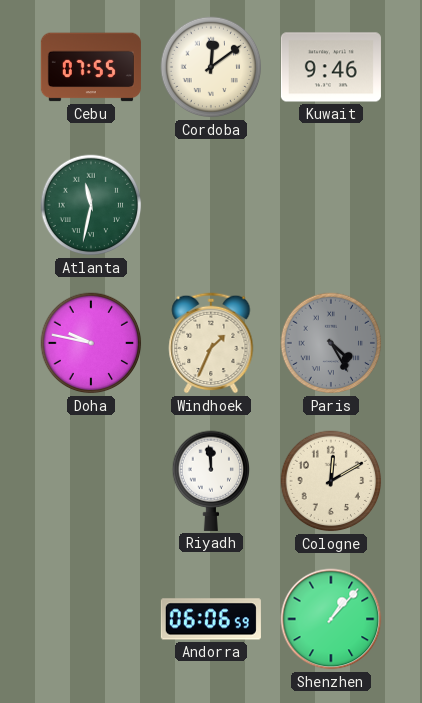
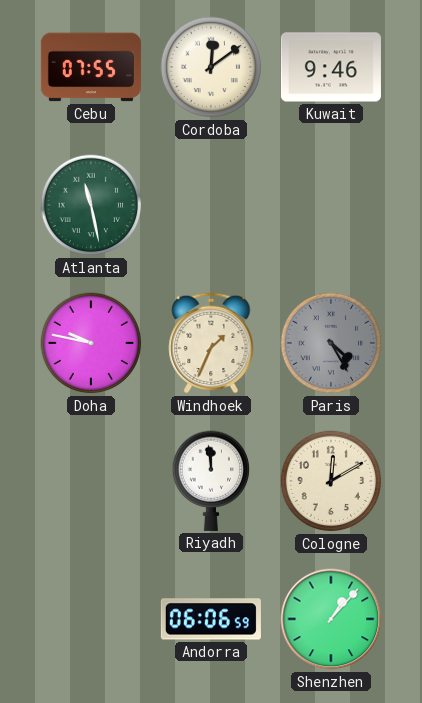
Atlanta: 11:32 -> 11:28 (91, 205)
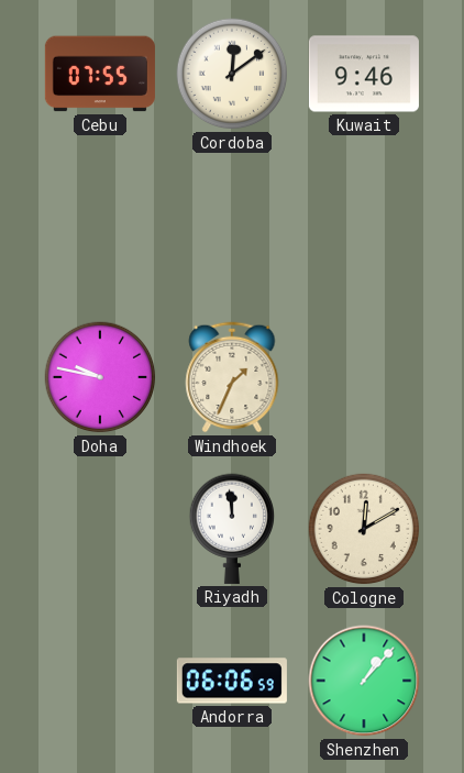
Atlanta: 11:28 -> none (91, 205)
Paris: 4:25 -> none (331, 343)
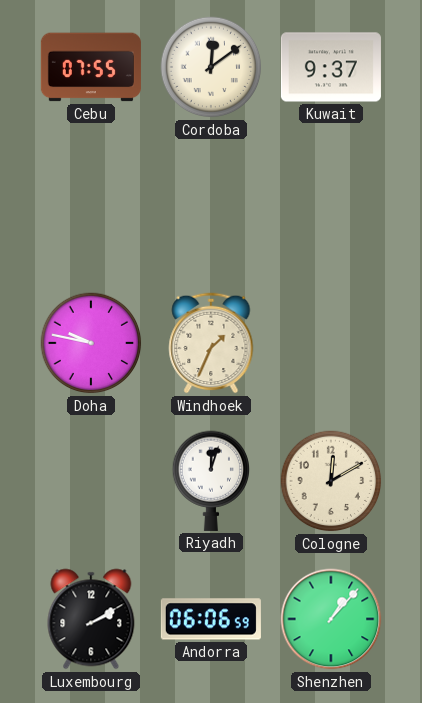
Kuwait: 9:46 -> 9:37 (331, 67)
Riyadh: 11:59 -> 12:03 (210, 481)
Luxembourg: none -> 2:10 (91, 619)
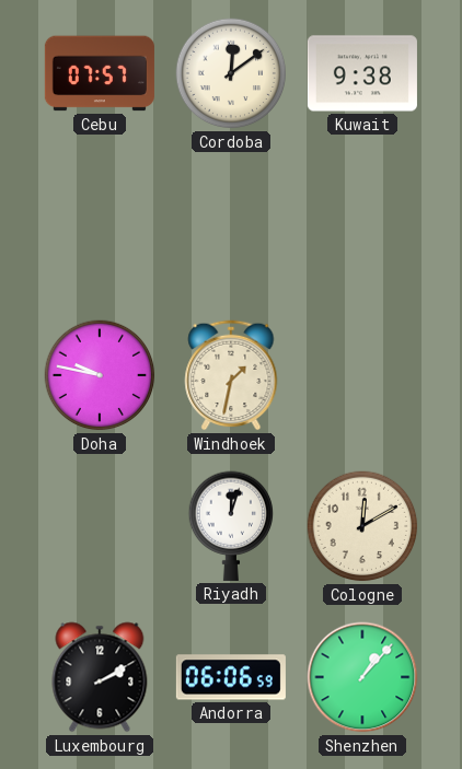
Cebu: 07:55 -> 07:57 (100, 73)
Kuwait: 9:37 -> 9:38 (362, 73)
Windhoek: 1:34 -> 1:32 (231, 375)
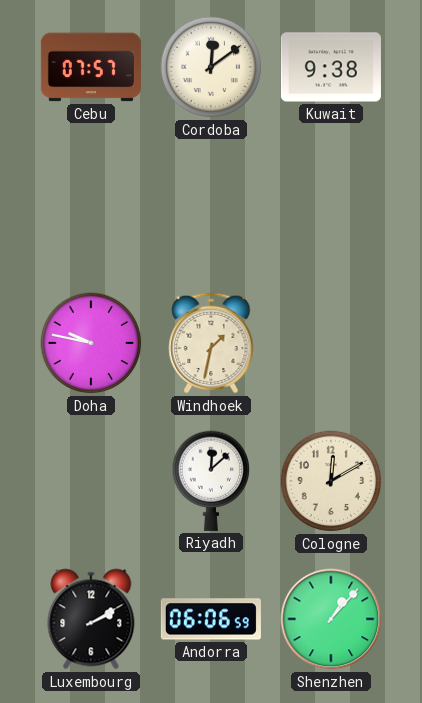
Riyadh: 12:03 -> 12:08 (210, 481)
